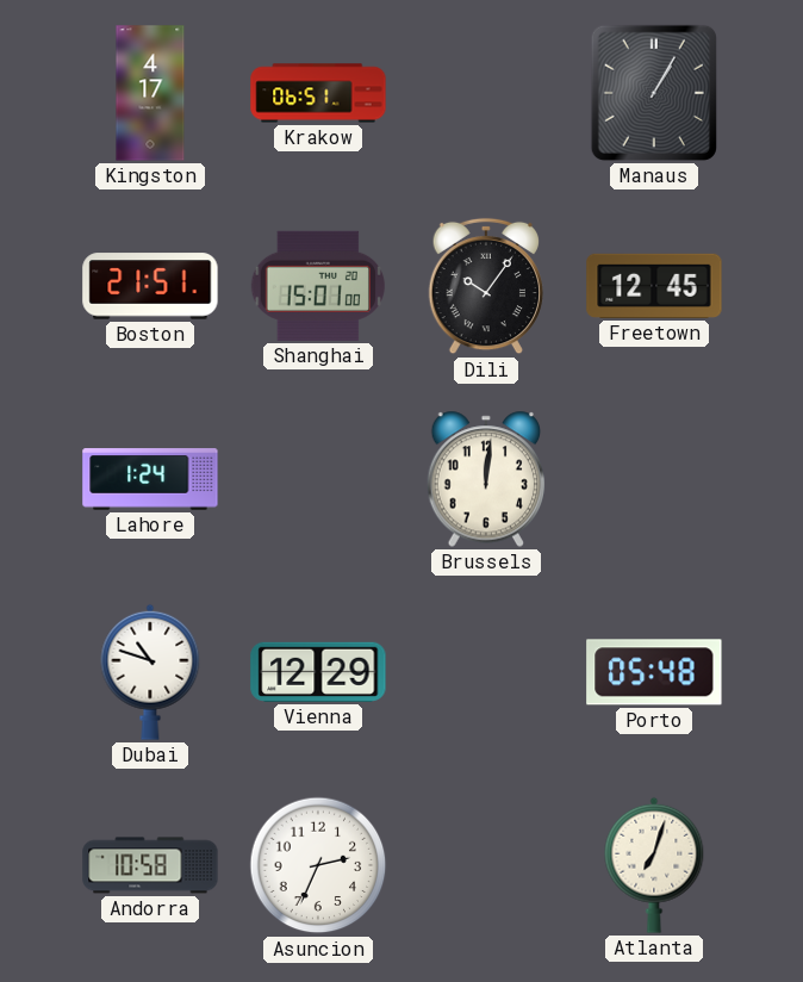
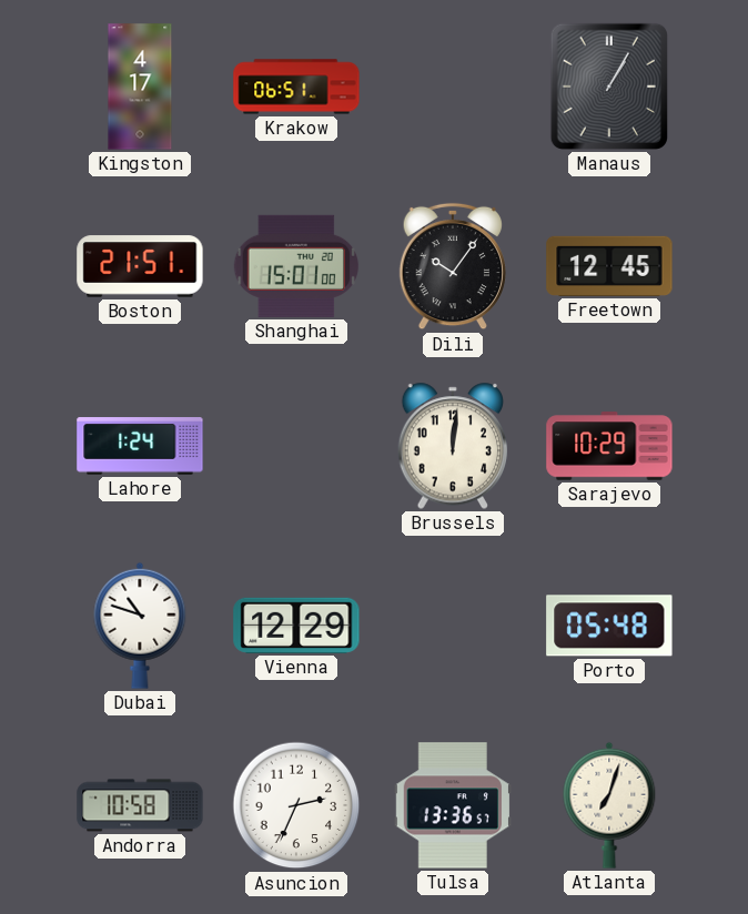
Sarajevo: none -> 10:29 (609, 446)
Tulsa: none -> 13:36 (452, 805)
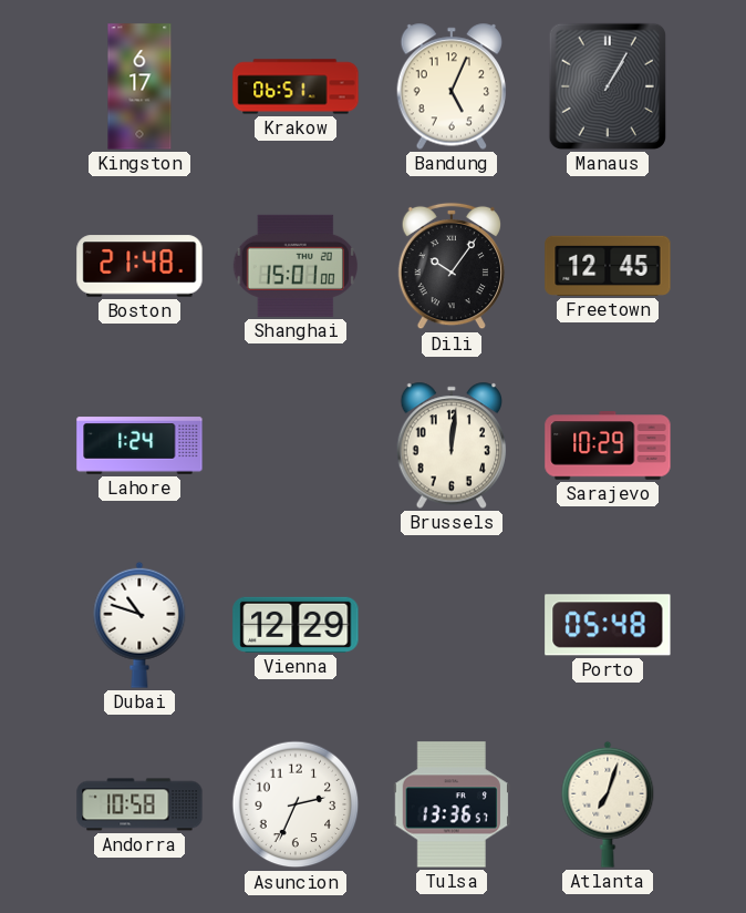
Kingston: 4:17 -> 6:17 (139, 86)
Bandung: none -> 5:04 (452, 86)
Boston: 21:51 -> 21:48 (139, 266)
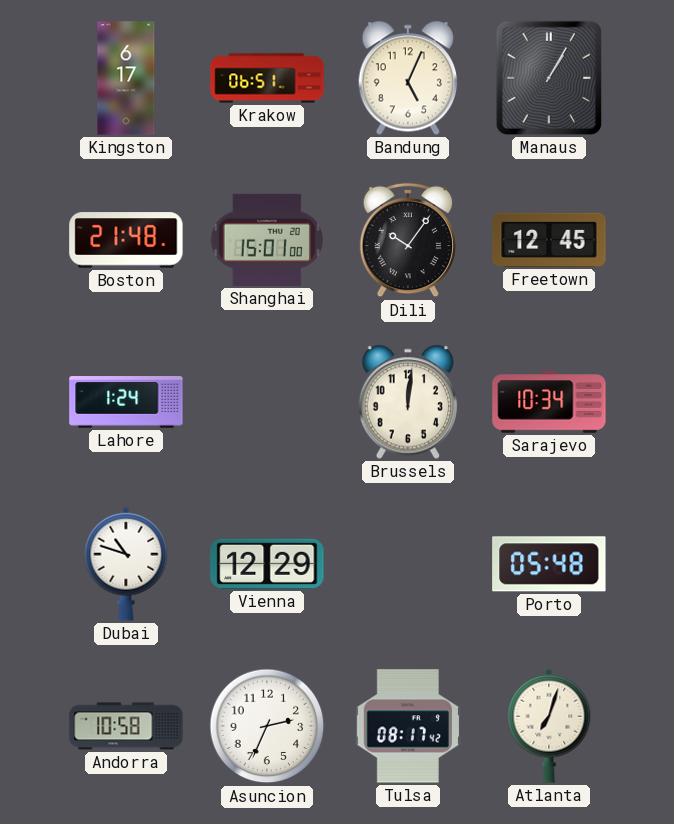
Sarajevo: 10:29 -> 10:34 (549, 402)
Tulsa: 13:36 -> 08:17 (407, 726)
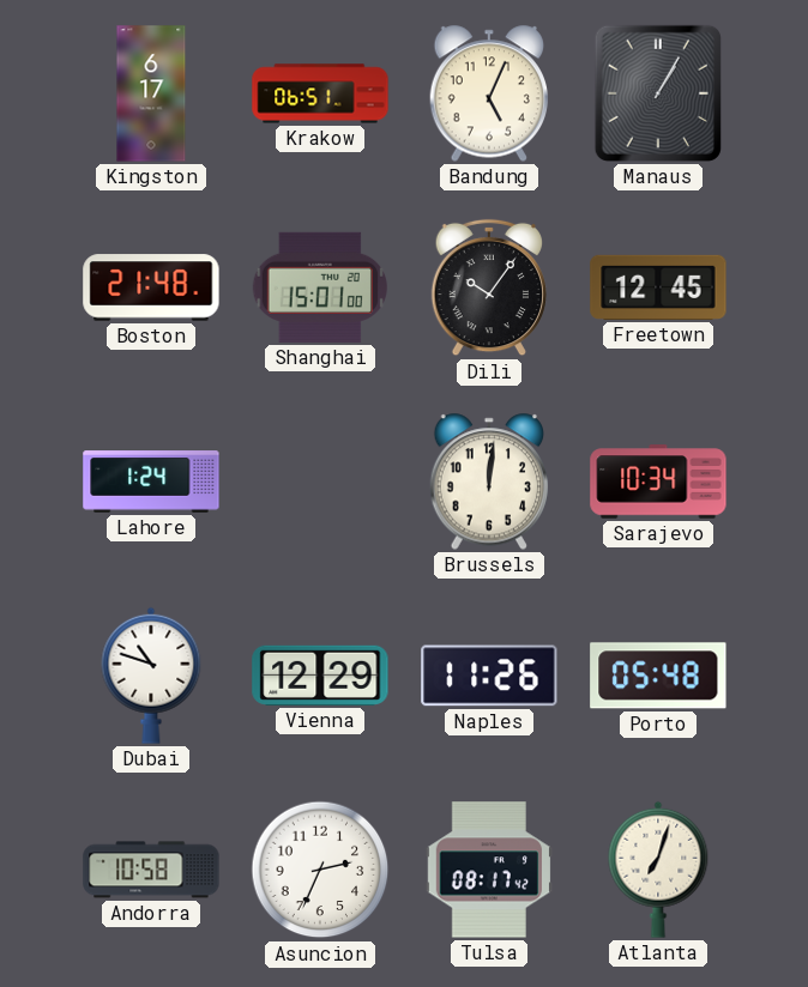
Naples: none -> 11:26 (489, 676)
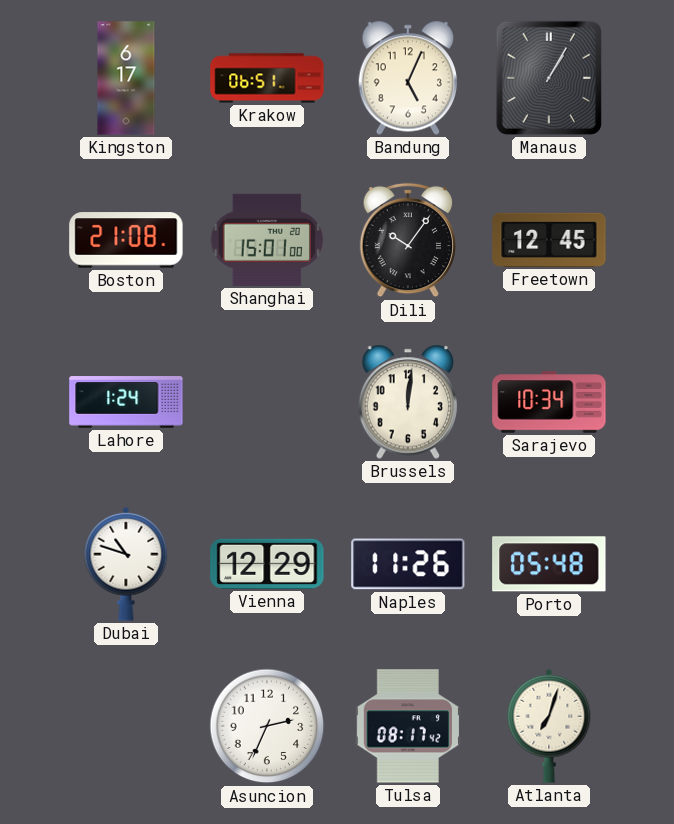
Boston: 21:48 -> 21:08 (126, 240)
Andorra: 10:58 -> none (151, 870)
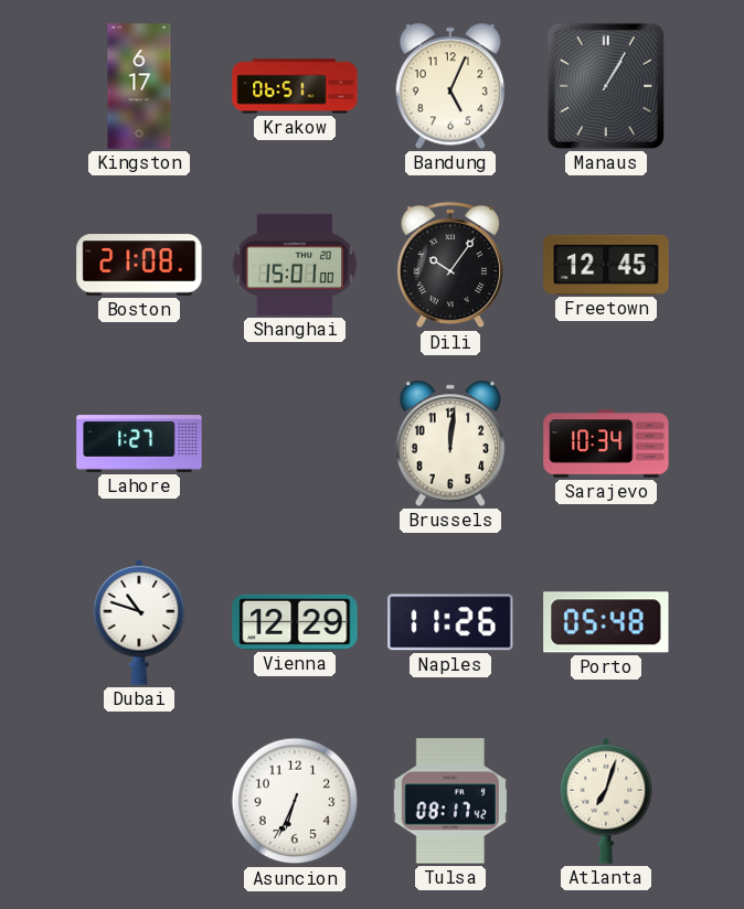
Lahore: 1:24 -> 1:27 (139, 443)
Asuncion: 2:34 -> 6:34 (295, 801)
